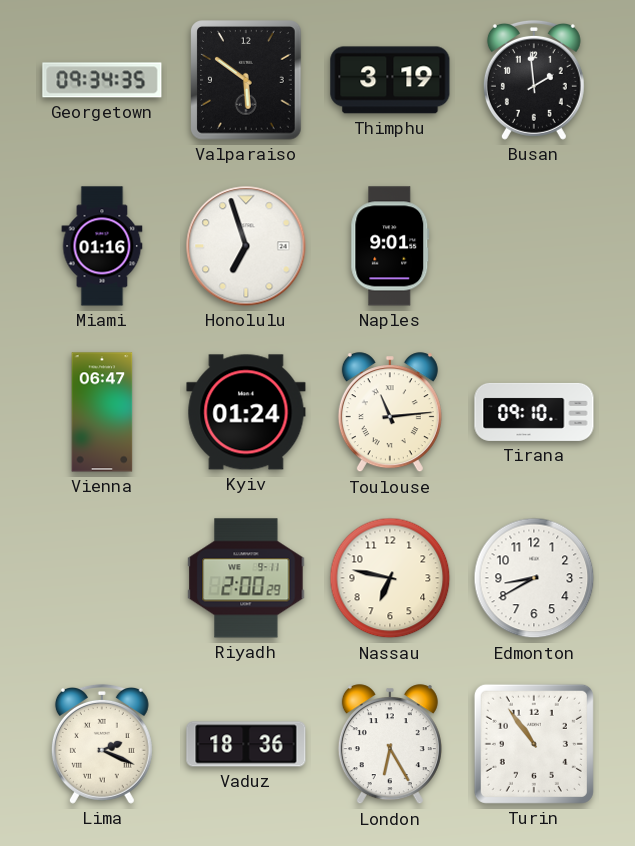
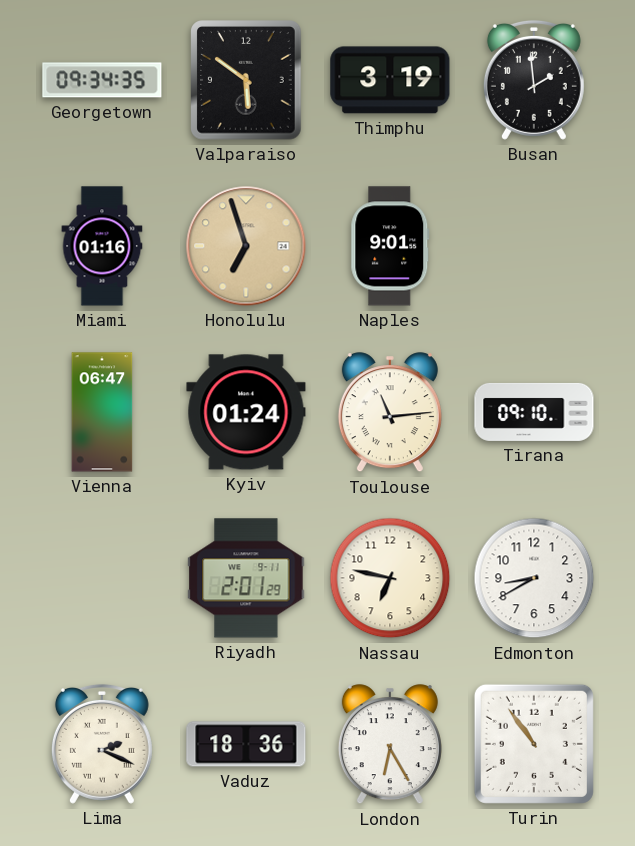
Honolulu dial: white -> champagne (246, 246)
Riyadh: 2:00 -> 2:01 (246, 578)
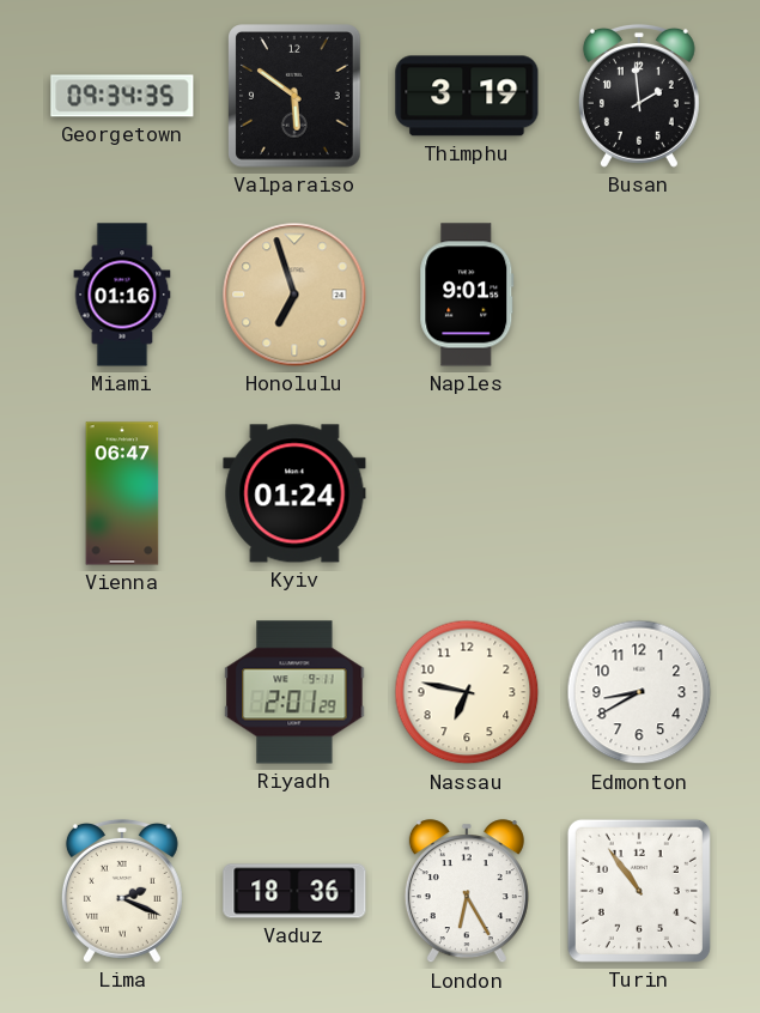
Toulouse: 11:14 -> none (390, 413)
Tirana: 09:10 -> none (534, 412)
